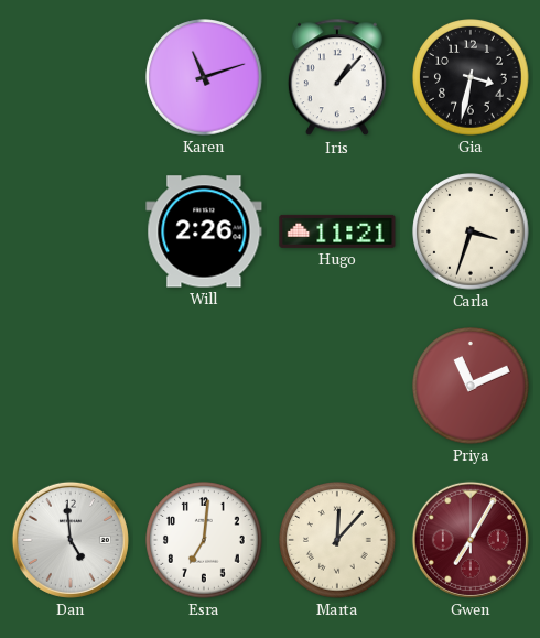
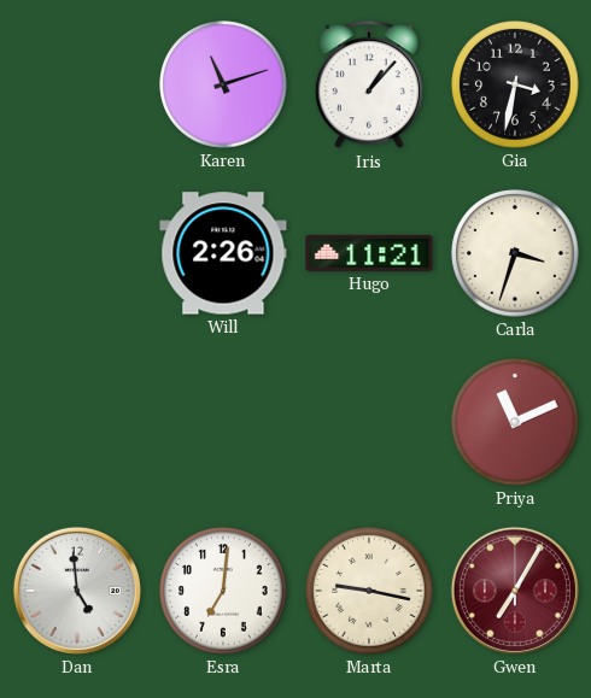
Marta: 12:07 -> 9:17 (369, 591)
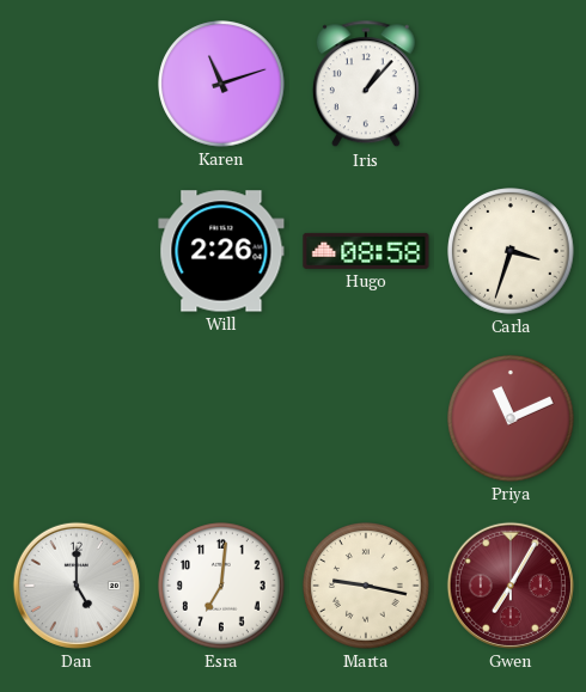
Gia: 3:32 -> none (515, 84)
Hugo: 11:21 -> 08:58 (366, 251)
Dan: 4:59 -> 5:00 (77, 586)
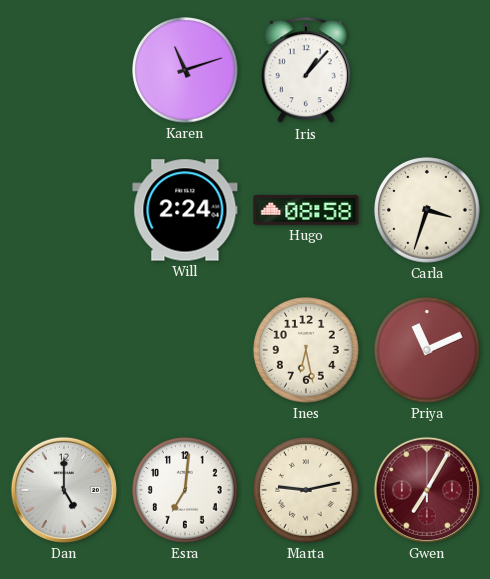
Will: 2:26 -> 2:24 (185, 210)
Ines: none -> 6:28 (306, 350)
Marta: 9:17 -> 9:13 (306, 490)
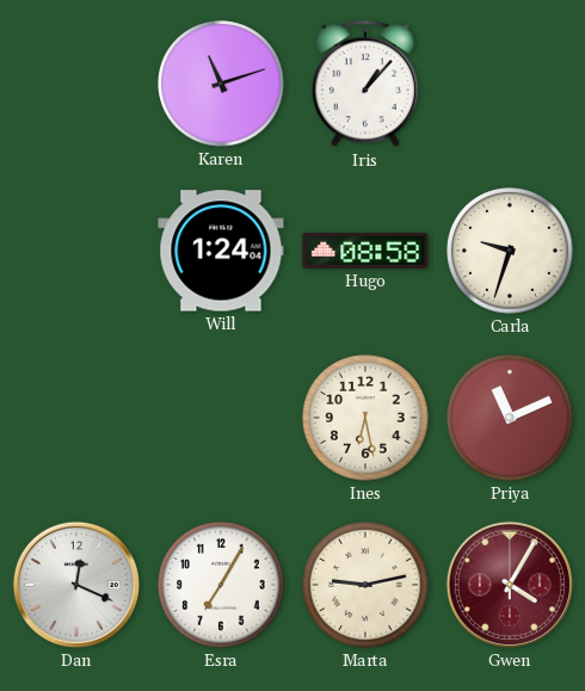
Will: 2:24 -> 1:24 (221, 251)
Carla: 3:33 -> 9:33 (510, 251)
Dan: 5:00 -> 12:19 (76, 585)
Esra: 7:01 -> 7:05 (221, 585)
Gwen: 7:05 -> 4:05 (510, 585)
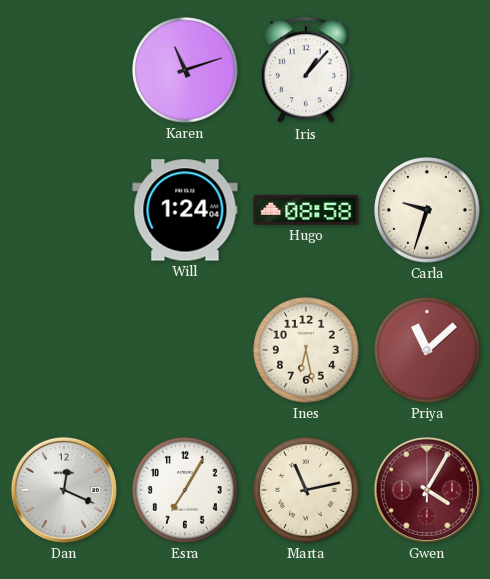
Priya: 11:11 -> 11:08 (427, 350)
Marta: 9:13 -> 11:13 (306, 490)
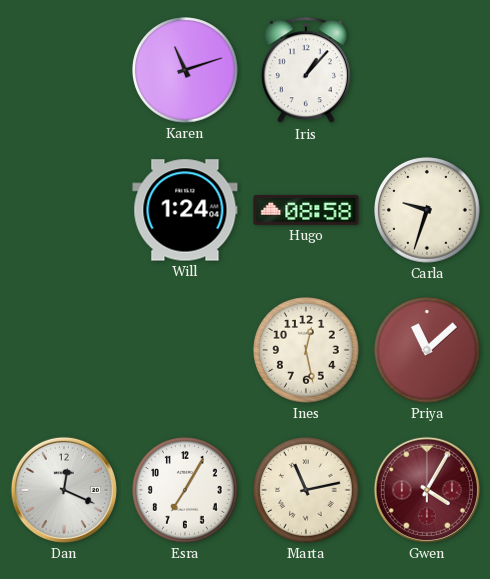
Ines: 6:28 -> 12:28 (306, 350)
